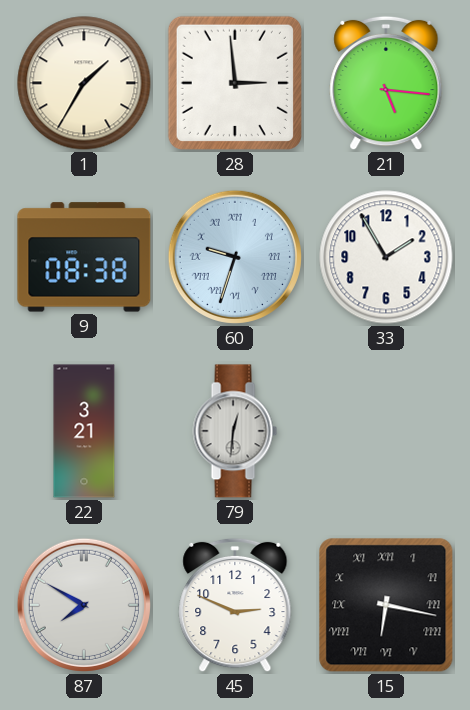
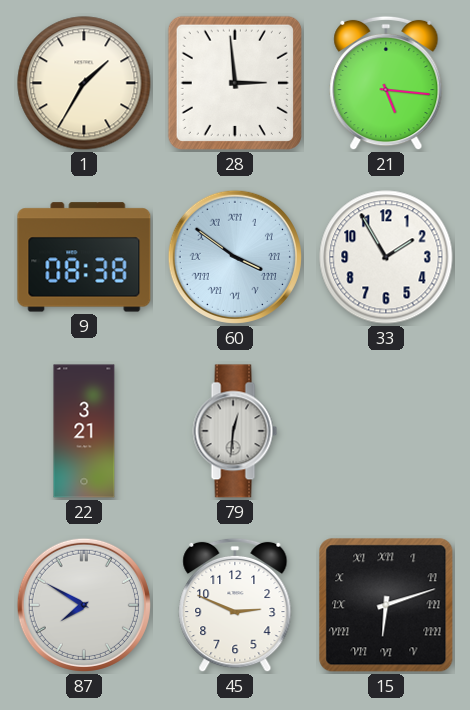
60: 9:33 -> 3:51 (235, 257)
15: 6:17 -> 6:12 (386, 605)
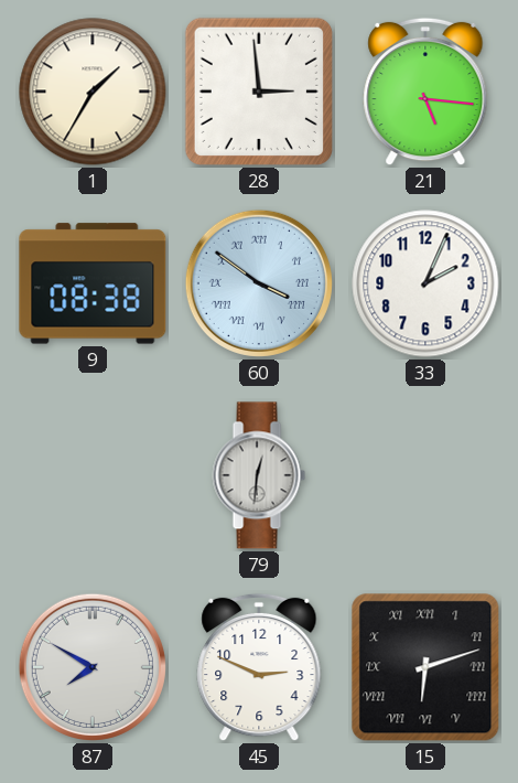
33: 1:55 -> 2:04 (425, 283)
22: 3:21 -> none (84, 431)
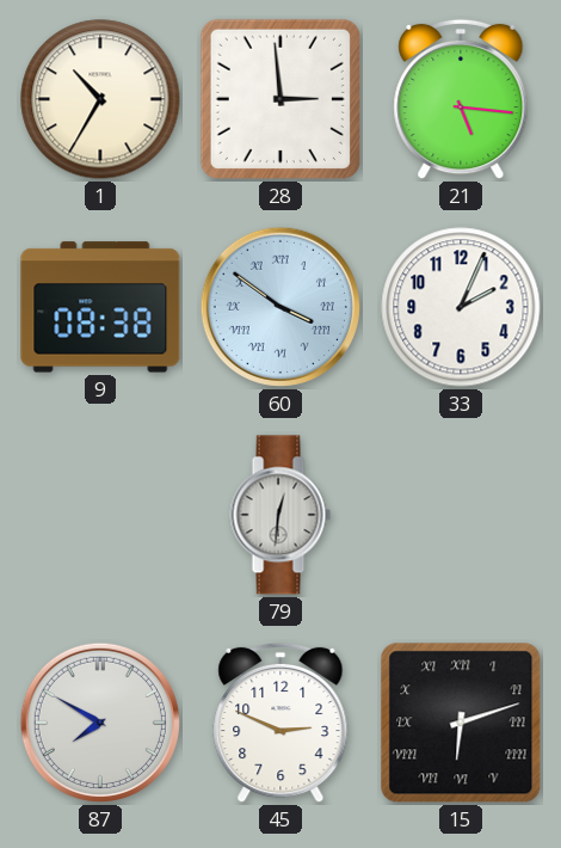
1: 1:35 -> 10:35 (100, 99)
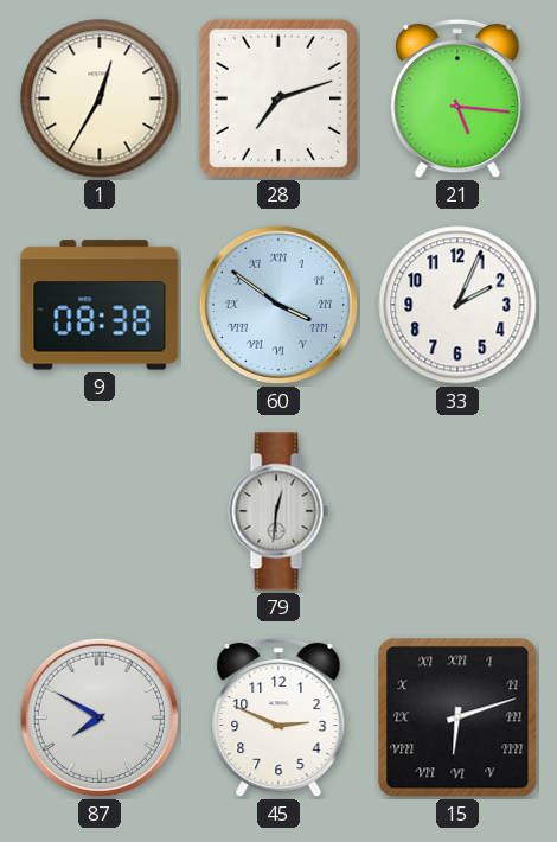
1: 10:35 -> 12:35 (100, 98)
28: 2:59 -> 7:12 (278, 98)
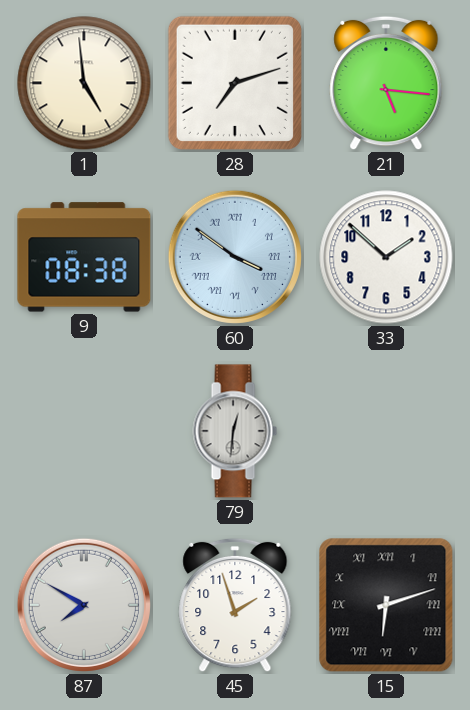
1: 12:35 -> 4:59 (84, 83)
33: 2:04 -> 1:52 (386, 257)
45: 2:49 -> 1:57 (235, 605)
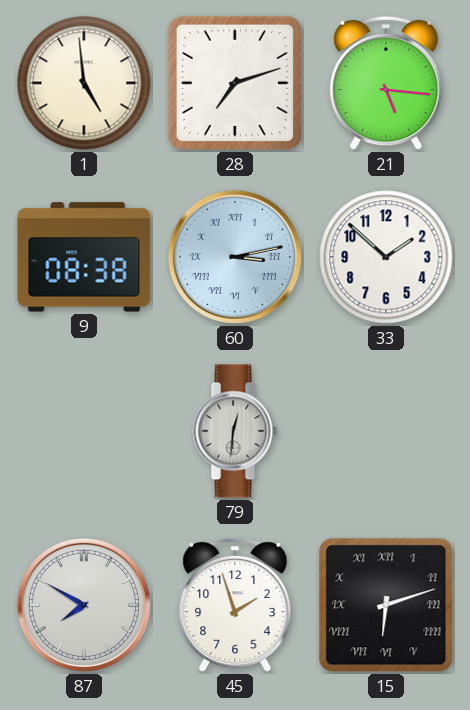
60: 3:51 -> 3:13 (235, 257)
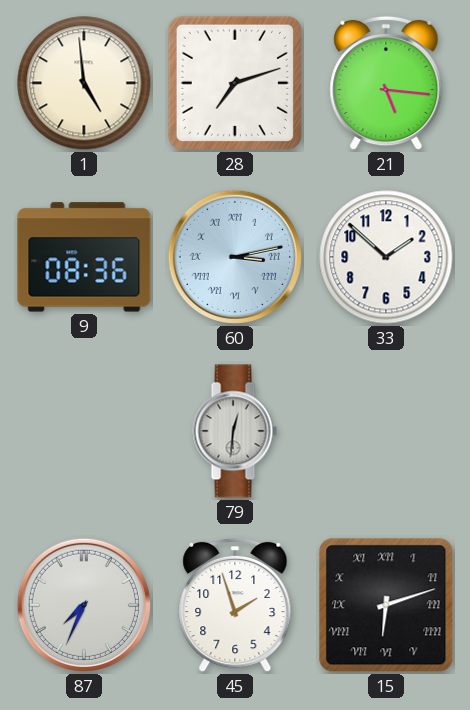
9: 08:38 -> 08:36 (84, 257)
87: 7:50 -> 7:34 (84, 605)
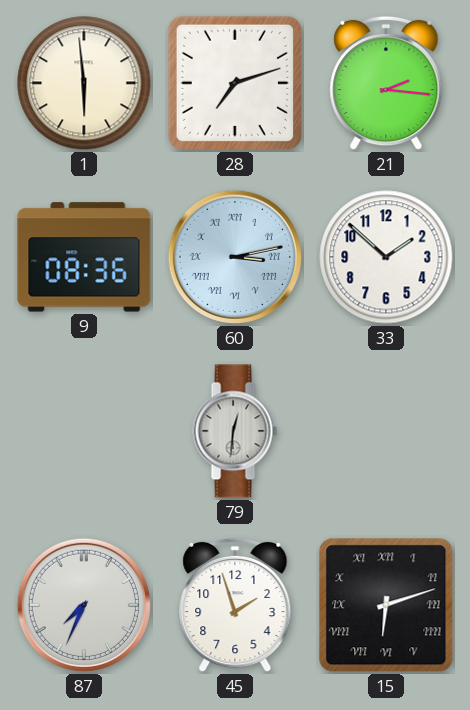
1: 4:59 -> 5:59 (84, 83)
21: 5:16 -> 2:16 (386, 83)
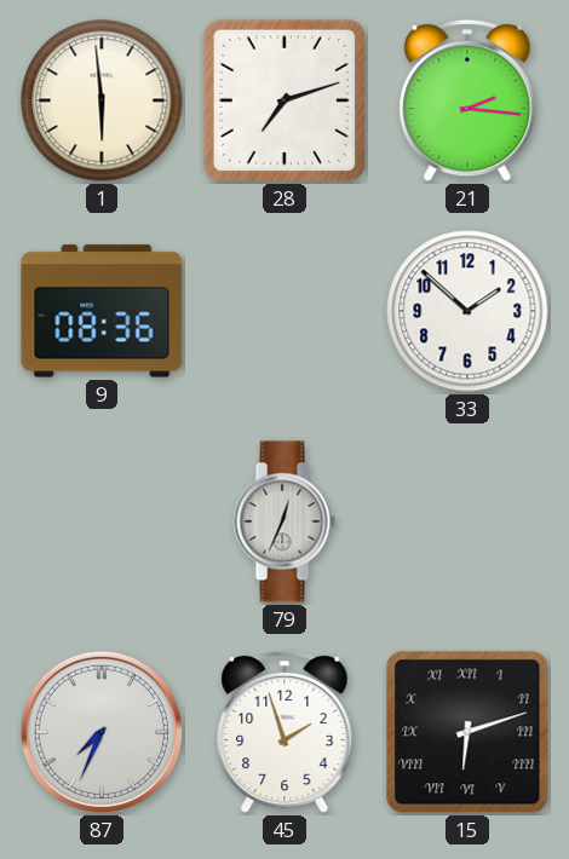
60: 3:13 -> none (235, 257)
79: 12:31 -> 12:34 (284, 521)
